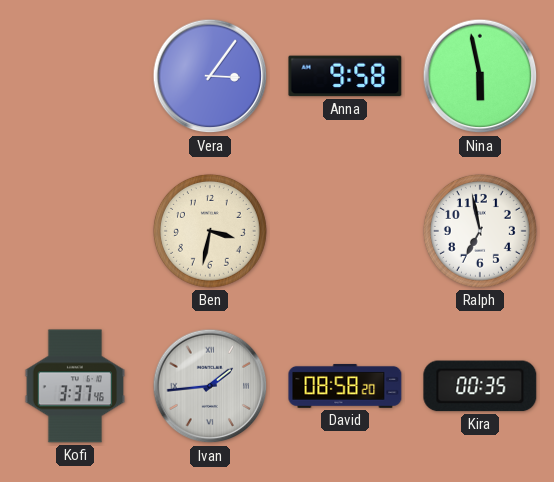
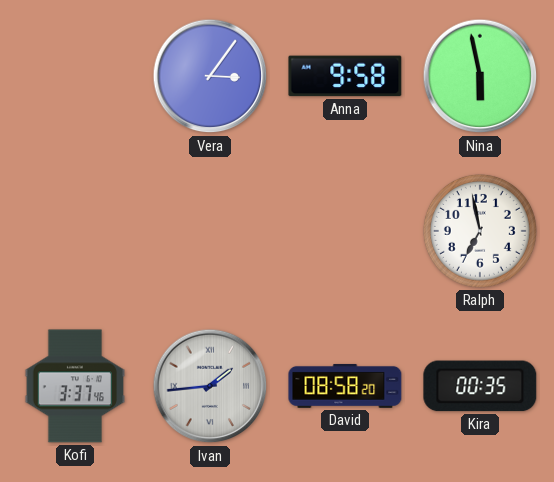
Ben: 3:32 -> none (210, 231)
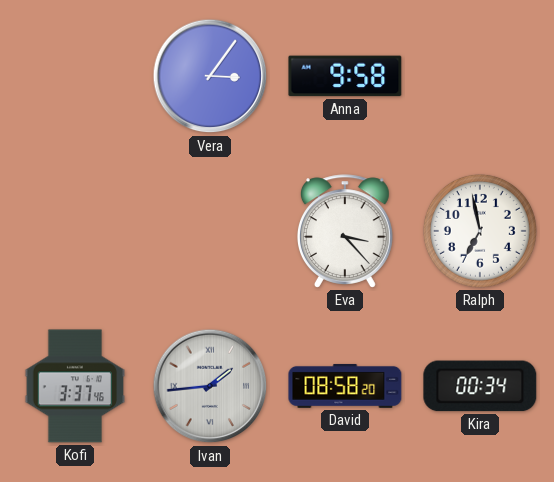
Nina: 5:58 -> none (480, 76)
Eva: none -> 3:23 (345, 231)
Kira: 00:35 -> 00:34 (480, 386)
